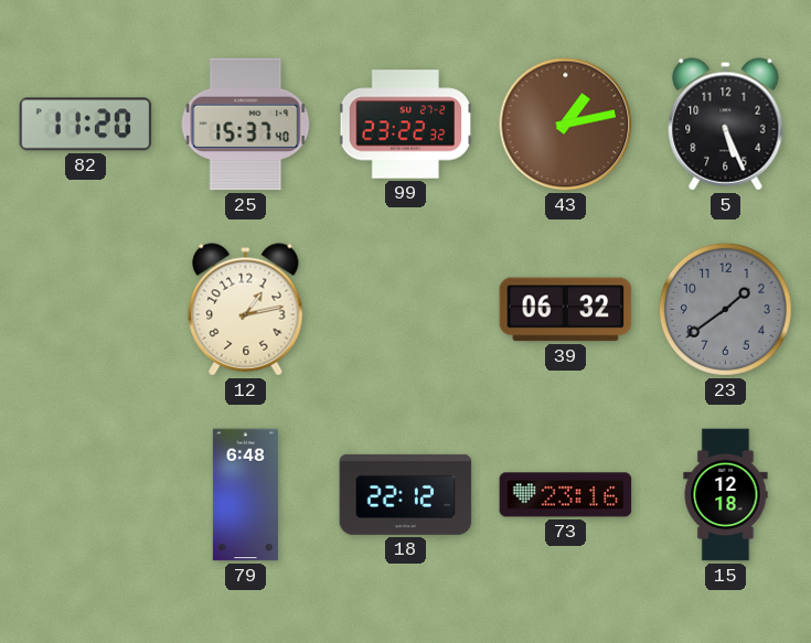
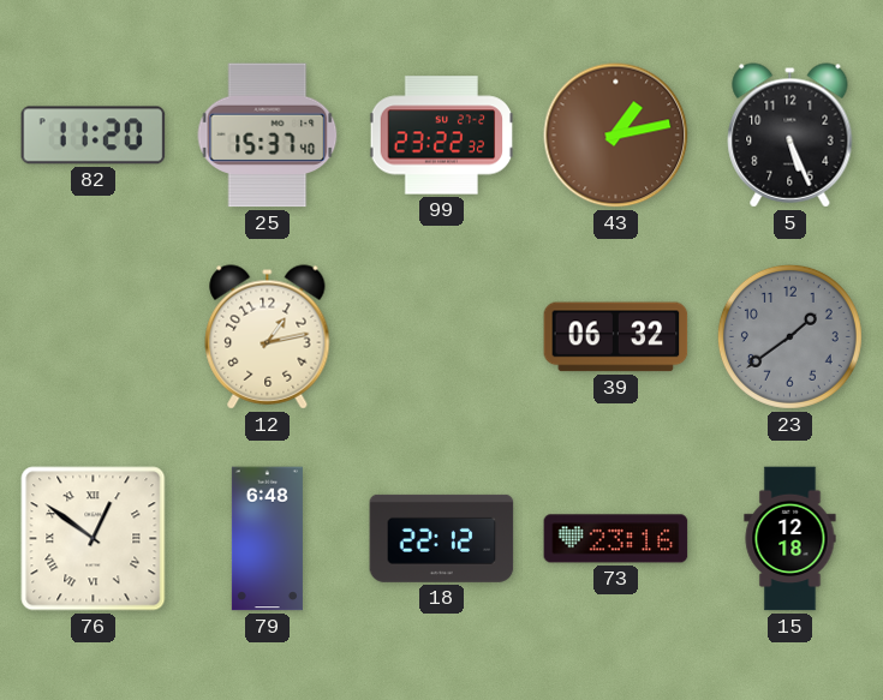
76: none -> 12:51 (94, 539)
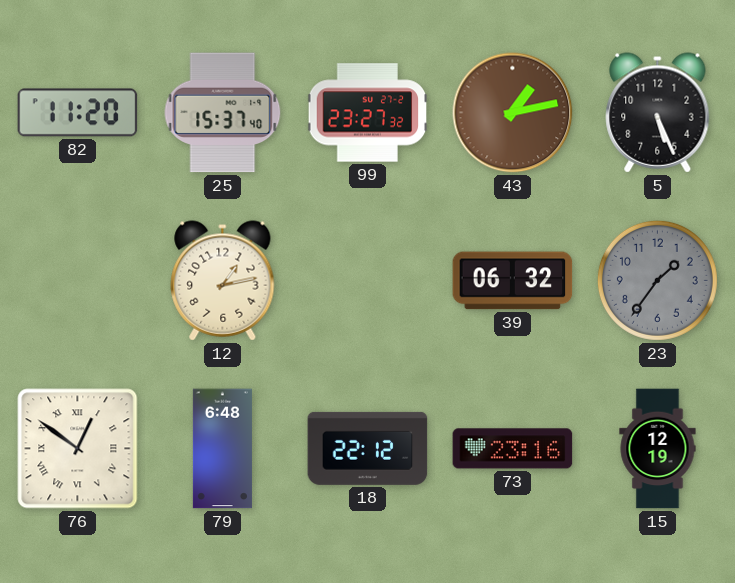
99: 23:22 -> 23:27 (368, 113)
23: 1:39 -> 1:36 (657, 280)
15: 12:18 -> 12:19 (658, 449)
